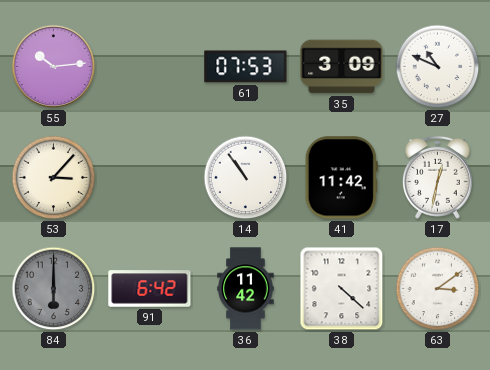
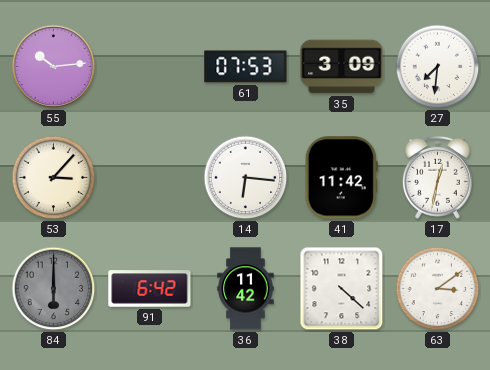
27: 10:49 -> 7:31 (438, 67)
14: 10:54 -> 6:16 (246, 178)
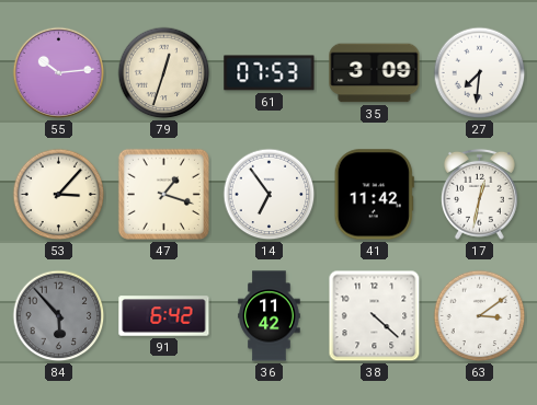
79: none -> 12:33 (164, 73)
47: none -> 1:18 (163, 194)
14: 6:16 -> 6:54 (270, 195)
84: 6:00 -> 5:53 (59, 316)
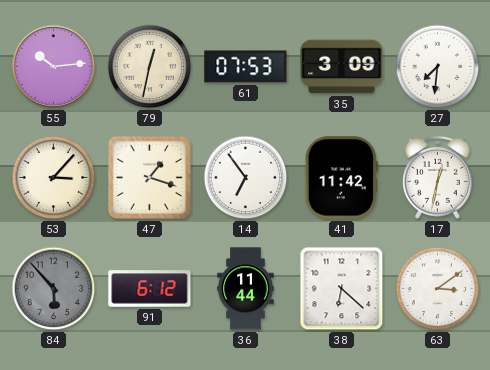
79: 12:33 -> 12:32 (150, 67)
91: 6:42 -> 6:12 (150, 289)
36: 11:42 -> 11:44 (246, 289)
38: 4:22 -> 6:22 (342, 289)
